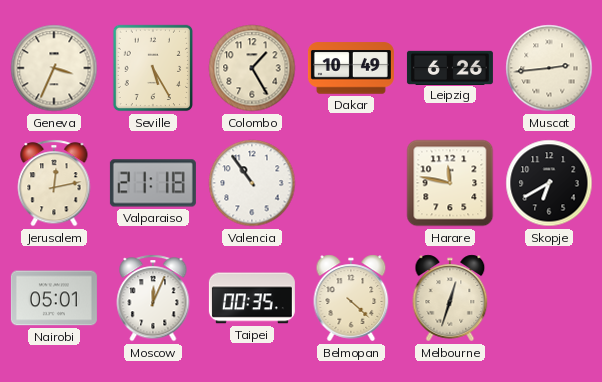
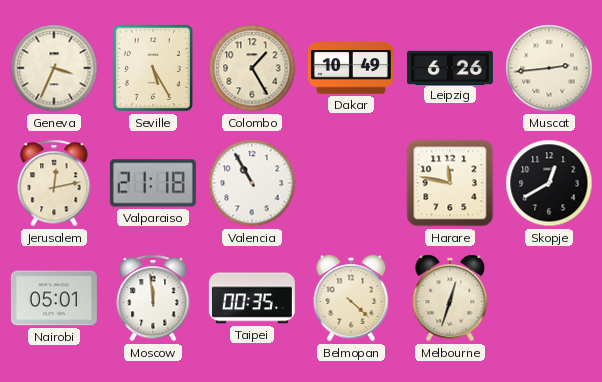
Valencia: 10:54 -> 10:55 (252, 183)
Skopje: 6:40 -> 12:40 (549, 183)
Moscow: 12:04 -> 11:59 (153, 298)
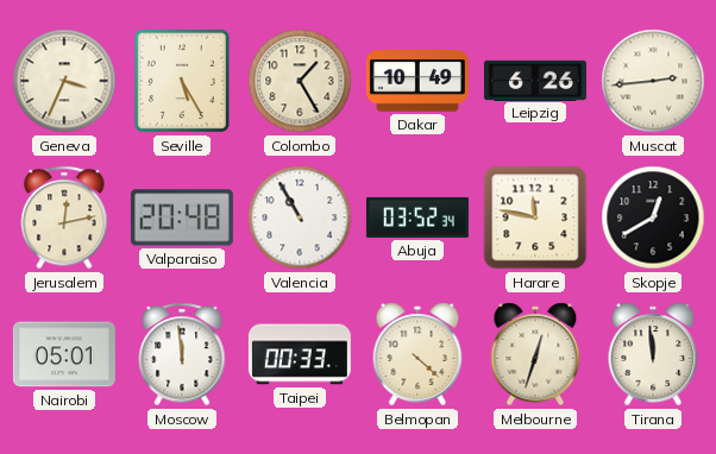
Valparaiso: 21:18 -> 20:48 (182, 217)
Abuja: none -> 03:52 (417, 217)
Taipei: 00:35 -> 00:33 (300, 354)
Tirana: none -> 11:59 (653, 354)
